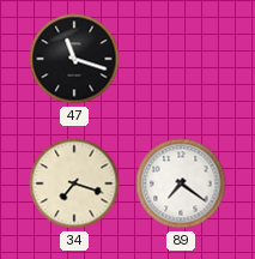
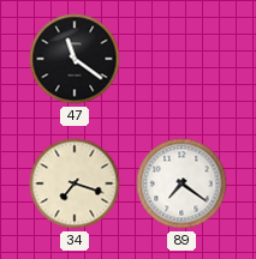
47: 11:18 -> 11:21 (75, 59)
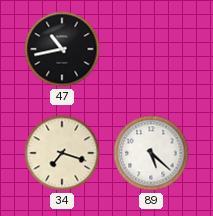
47: 11:21 -> 10:43 (62, 49)
89: 7:21 -> 5:22 (151, 153)
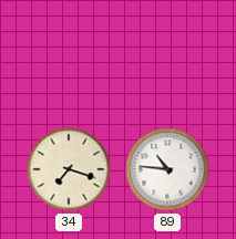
47: 10:43 -> none (62, 49)
89: 5:22 -> 10:46 (167, 169)
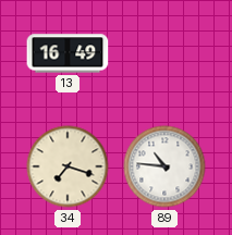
13: none -> 16:49 (68, 53)
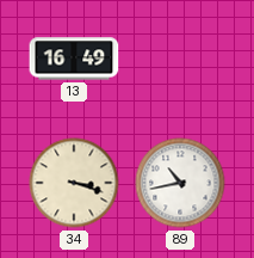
34: 7:18 -> 3:18 (74, 183)
89: 10:46 -> 10:43 (180, 183)
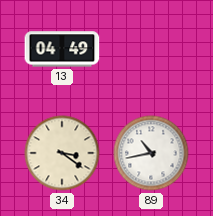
13: 16:49 -> 04:49 (62, 49)
34: 3:18 -> 3:21 (62, 153)
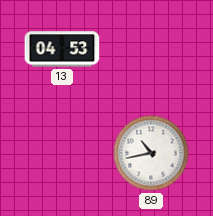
13: 04:49 -> 04:53 (62, 49)
34: 3:21 -> none (62, 153)
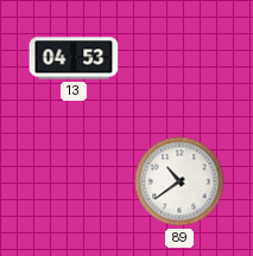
89: 10:43 -> 10:39 (179, 181)
